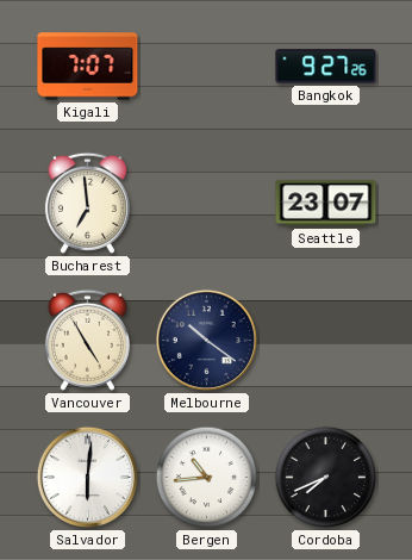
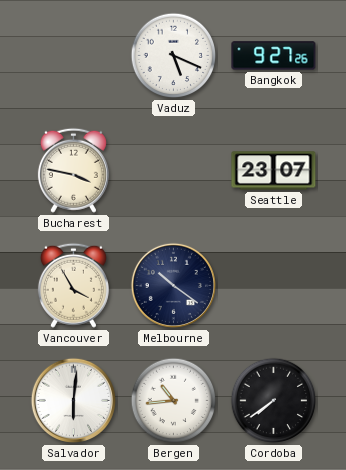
Kigali: 7:07 -> none (88, 67)
Vaduz: none -> 5:19 (174, 56)
Bucharest: 6:59 -> 3:47 (73, 170)
Vancouver: 4:55 -> 3:55 (73, 285)
Cordoba: 7:41 -> 7:39 (274, 401)
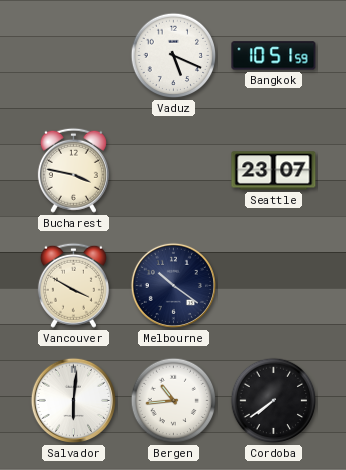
Bangkok: 9:27 -> 10:51 (274, 56)
Vancouver: 3:55 -> 3:50 (73, 285)
